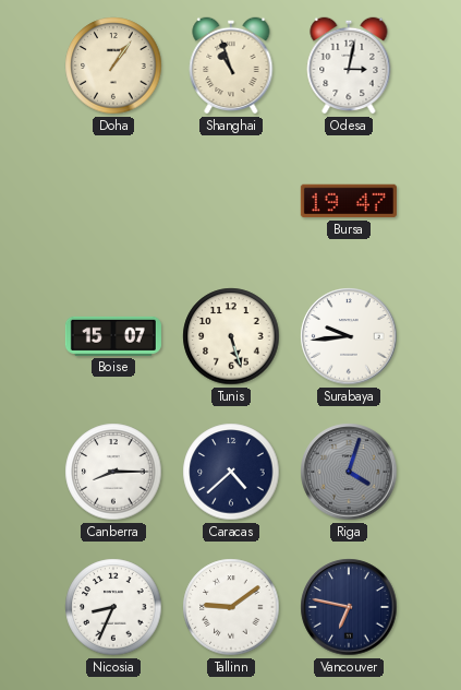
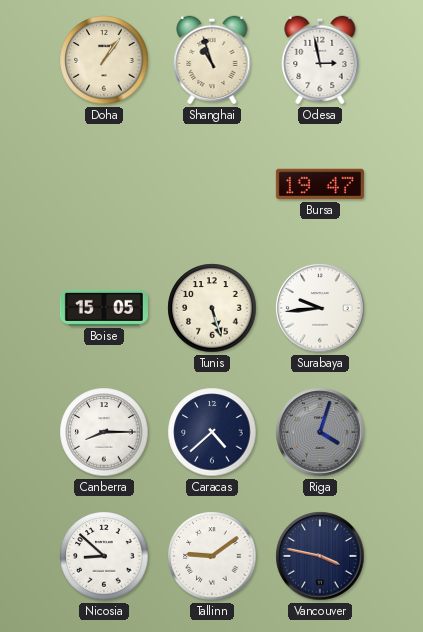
Odesa: 3:02 -> 2:58 (320, 60)
Boise: 15:07 -> 15:05 (104, 308)
Nicosia: 8:34 -> 8:52 (104, 556)
Vancouver: 6:47 -> 3:47 (320, 556)
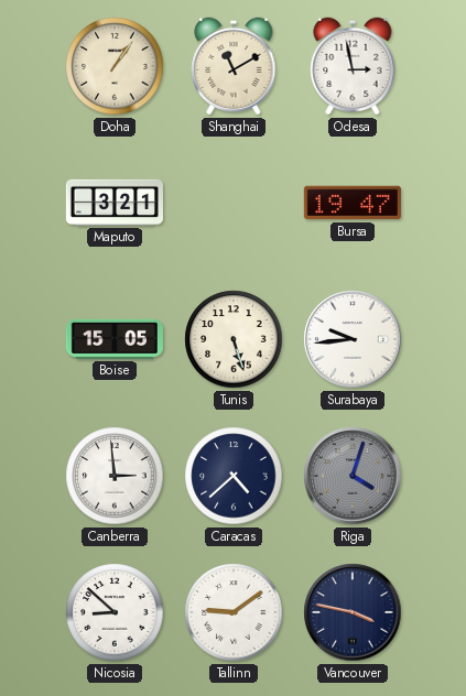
Shanghai: 10:57 -> 11:10 (234, 66)
Maputo: none -> 3:21 (115, 203)
Canberra: 8:15 -> 2:59 (115, 476)
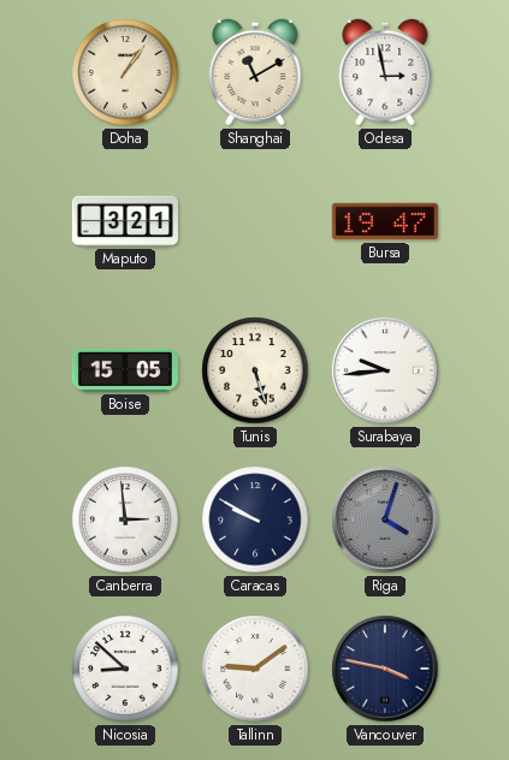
Caracas: 4:38 -> 9:50 (255, 519)
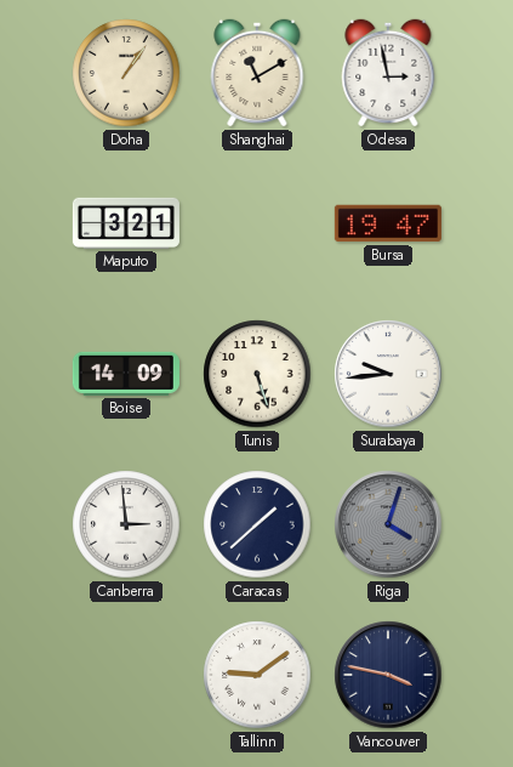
Boise: 15:05 -> 14:09 (126, 374)
Caracas: 9:50 -> 1:38 (257, 524)
Nicosia: 8:52 -> none (125, 669)
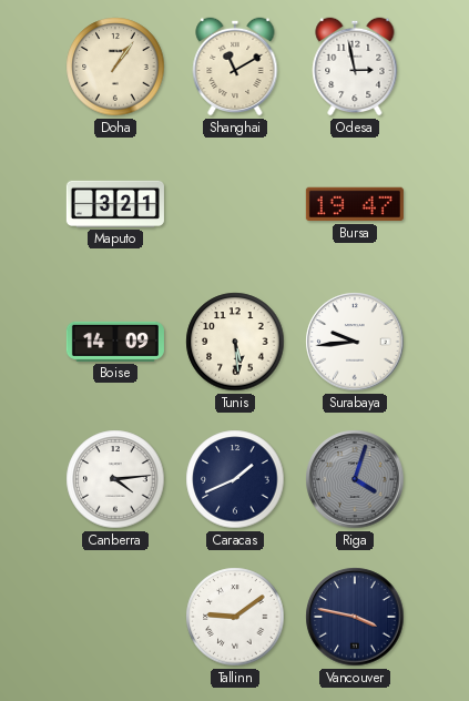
Tunis: 5:27 -> 5:29 (235, 342)
Canberra: 2:59 -> 4:14 (115, 479)
Caracas: 1:38 -> 1:41 (235, 479)
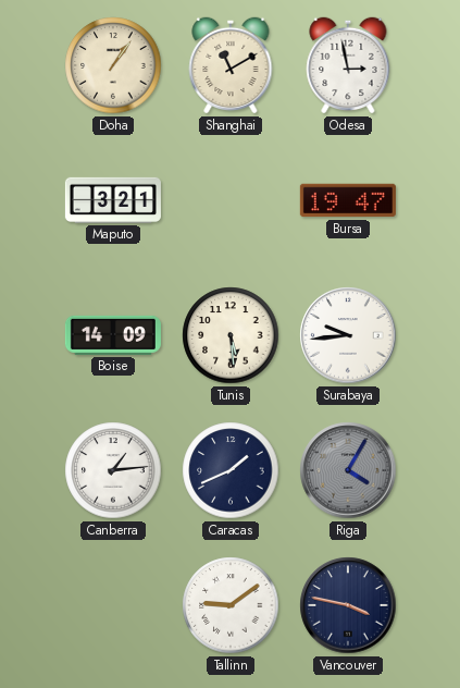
Canberra: 4:14 -> 1:14 (113, 470)
Riga: 4:03 -> 4:05 (348, 470)
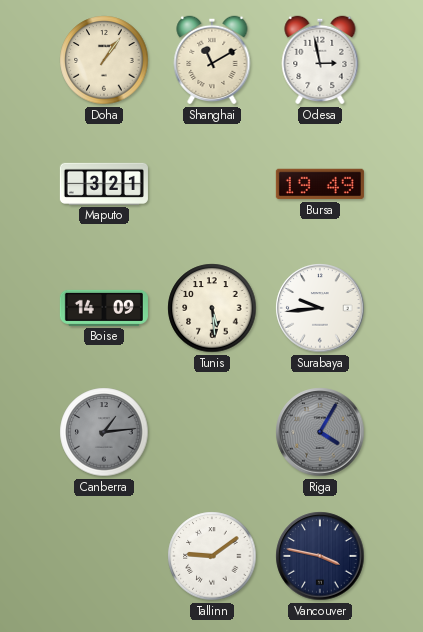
Bursa: 19:47 -> 19:49 (320, 184)
Canberra dial: white -> grey (104, 432)
Caracas: 1:41 -> none (231, 470)
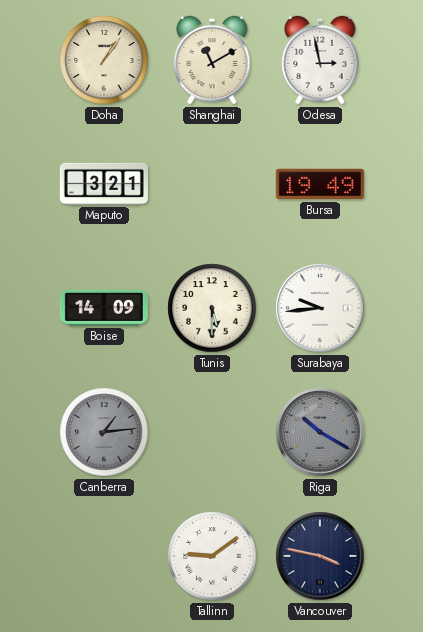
Tunis: 5:29 -> 5:30 (212, 308)
Riga: 4:05 -> 10:20 (320, 432)
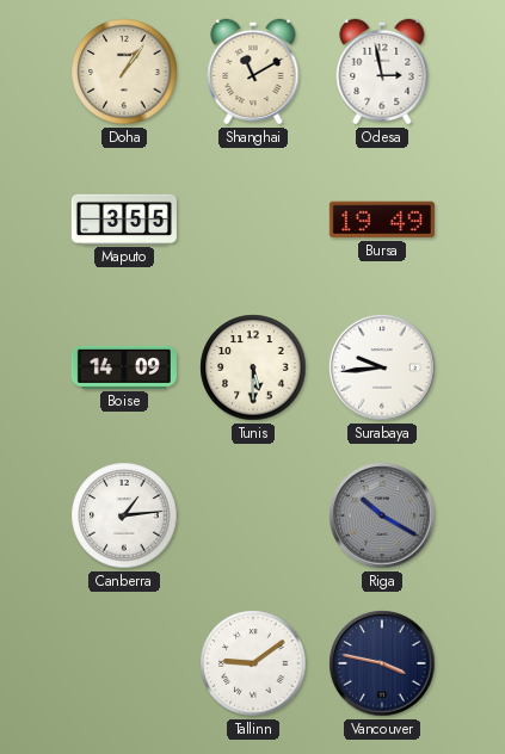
Maputo: 3:21 -> 3:55 (124, 220)
Canberra dial: grey -> white (124, 515)
